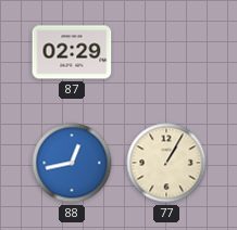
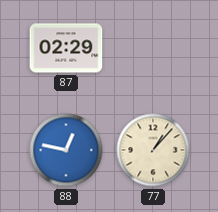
88: 12:43 -> 12:47 (66, 150)
77: 1:05 -> 1:07 (153, 150)
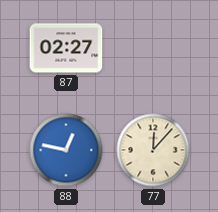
87: 02:29 -> 02:27 (66, 48)
77: 1:07 -> 12:07 (153, 150)
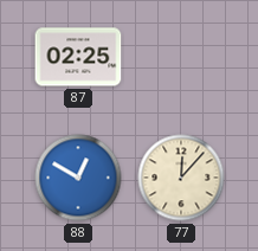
87: 02:27 -> 02:25 (78, 57)
88: 12:47 -> 12:50 (78, 178)
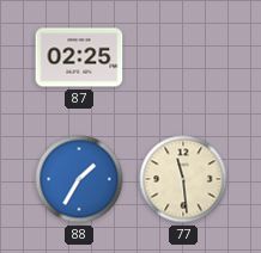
88: 12:50 -> 1:35 (79, 179)
77: 12:07 -> 11:29 (183, 179)
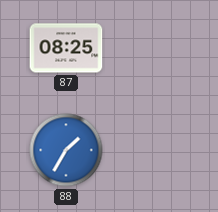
87: 02:25 -> 08:25 (66, 48)
77: 11:29 -> none (183, 179)
